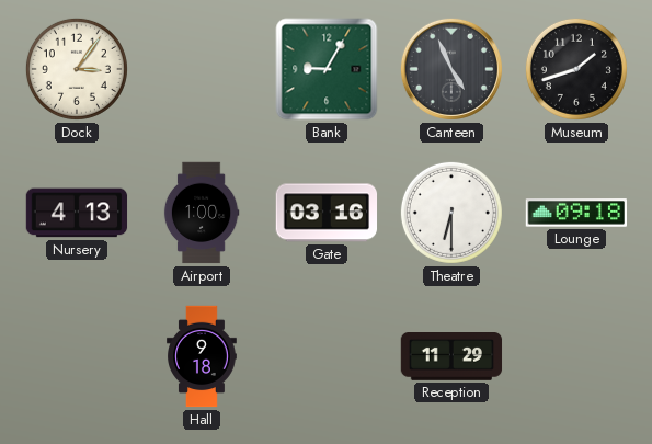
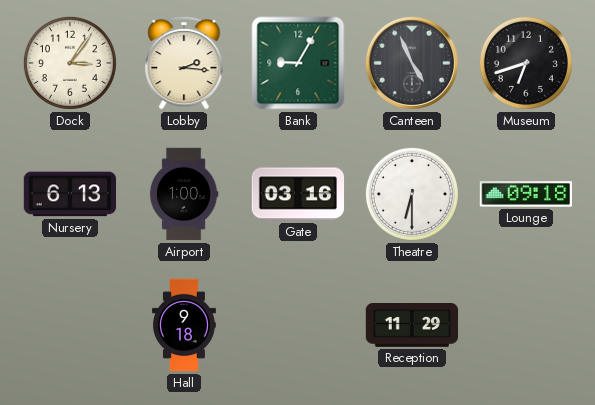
Lobby: none -> 2:16 (184, 63)
Museum: 1:42 -> 6:42 (526, 63)
Nursery: 4:13 -> 6:13 (70, 194)
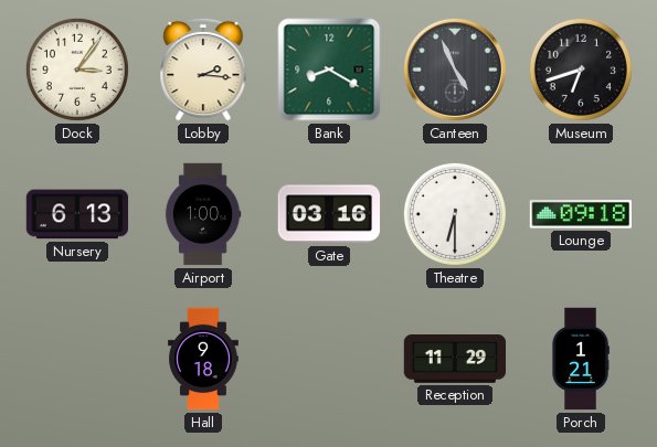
Bank: 9:05 -> 8:20 (329, 70)
Porch: none -> 1:21 (581, 359)
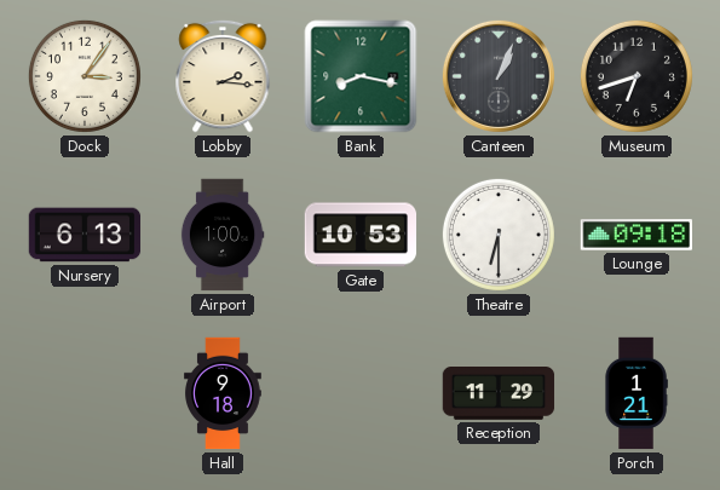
Bank: 8:20 -> 8:17 (361, 76)
Canteen: 4:56 -> 1:04 (499, 76)
Gate: 03:16 -> 10:53 (361, 235)
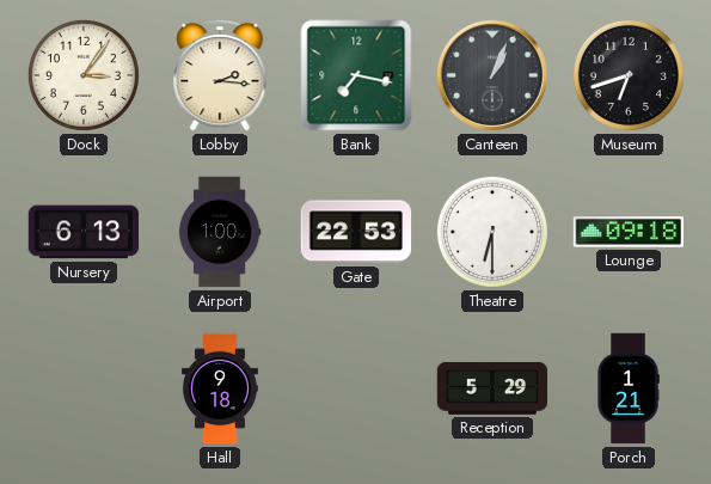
Bank: 8:17 -> 7:17 (356, 75)
Gate: 10:53 -> 22:53 (356, 232)
Reception: 11:29 -> 5:29 (492, 390)
